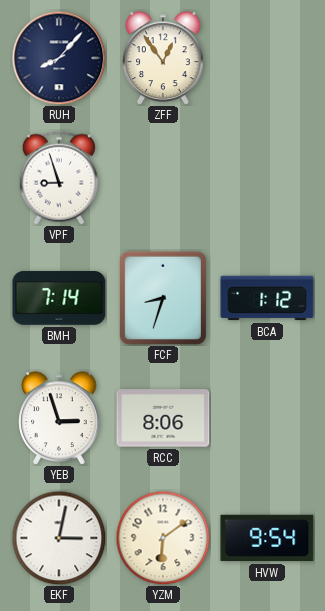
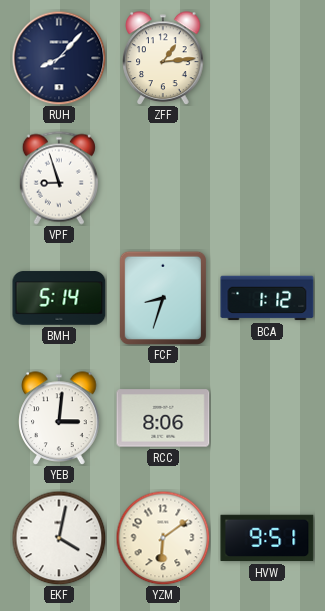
ZFF: 12:54 -> 1:14 (163, 58)
BMH: 7:14 -> 5:14 (59, 298)
YEB: 2:57 -> 3:01 (59, 418)
EKF: 3:02 -> 4:02 (59, 538)
HVW: 9:54 -> 9:51 (267, 538)
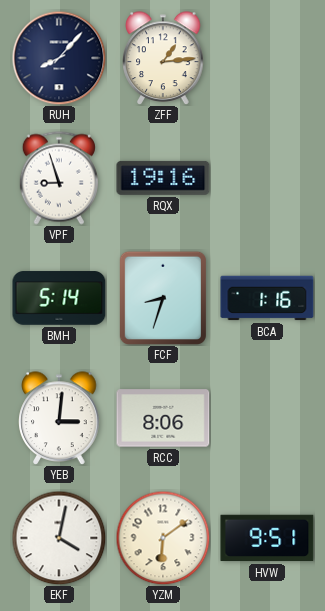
RQX: none -> 19:16 (163, 178)
BCA: 1:12 -> 1:16 (267, 298)
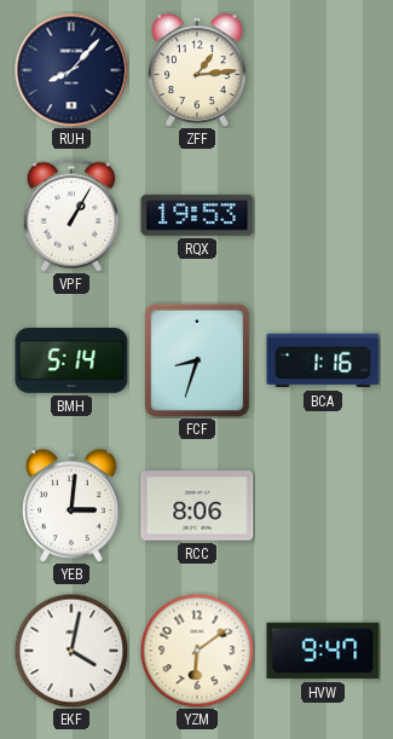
VPF: 8:57 -> 1:05 (71, 215)
RQX: 19:16 -> 19:53 (197, 215)
HVW: 9:51 -> 9:47 (323, 651)
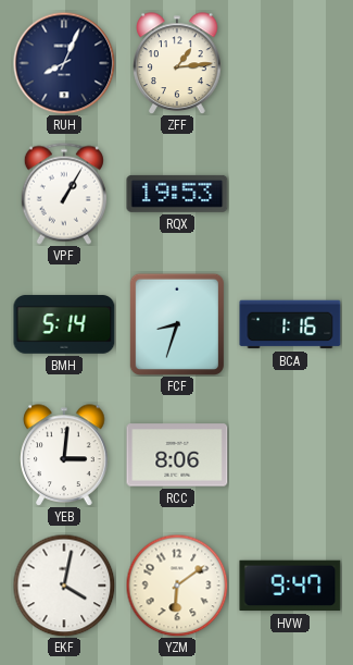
RUH: 8:07 -> 8:04 (64, 63)
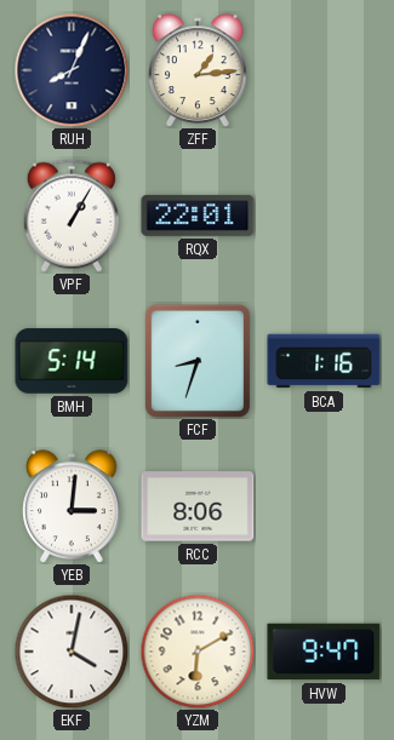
RQX: 19:53 -> 22:01 (198, 216)
YZM: 6:09 -> 6:10 (198, 652)
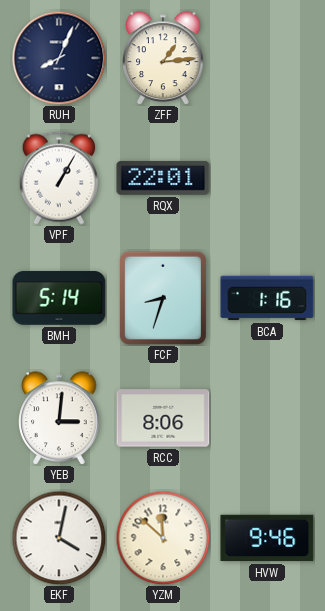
YZM: 6:10 -> 11:52 (163, 538)
HVW: 9:47 -> 9:46 (267, 538)
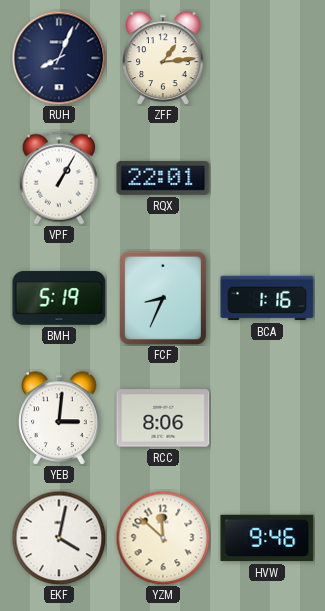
BMH: 5:14 -> 5:19 (59, 298)
FCF: 8:33 -> 8:34 (163, 298)
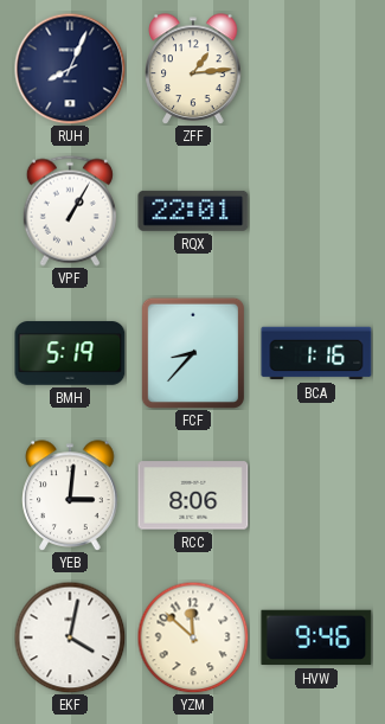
FCF: 8:34 -> 8:37 (193, 353)
